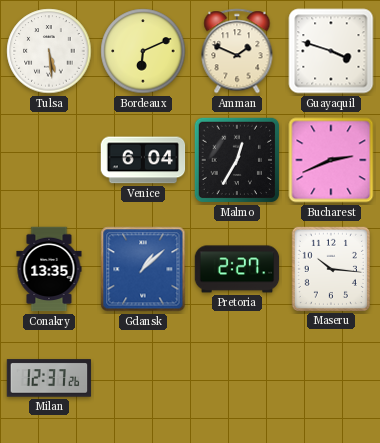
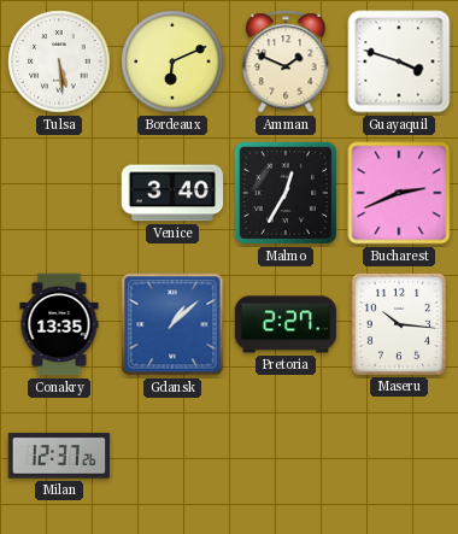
Venice: 6:04 -> 3:40 (172, 193)
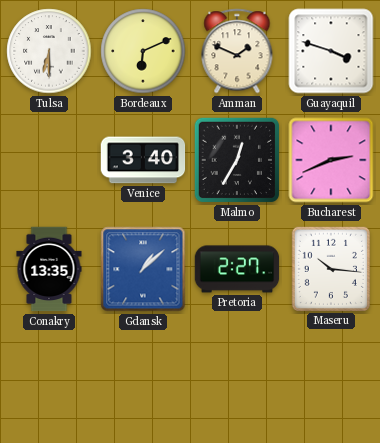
Tulsa: 5:29 -> 6:30 (49, 51)
Milan: 12:37 -> none (59, 456)
